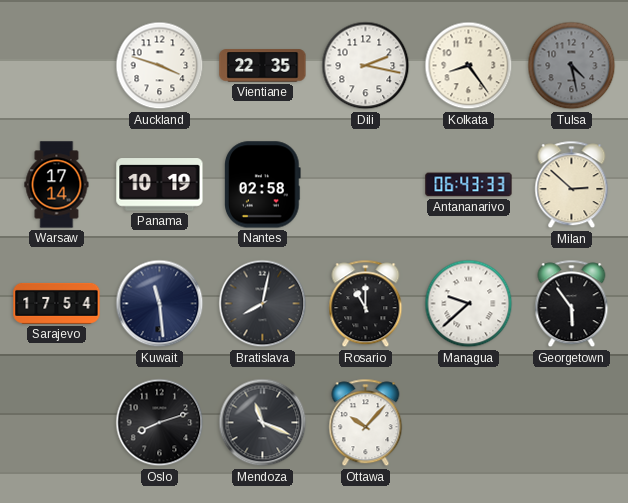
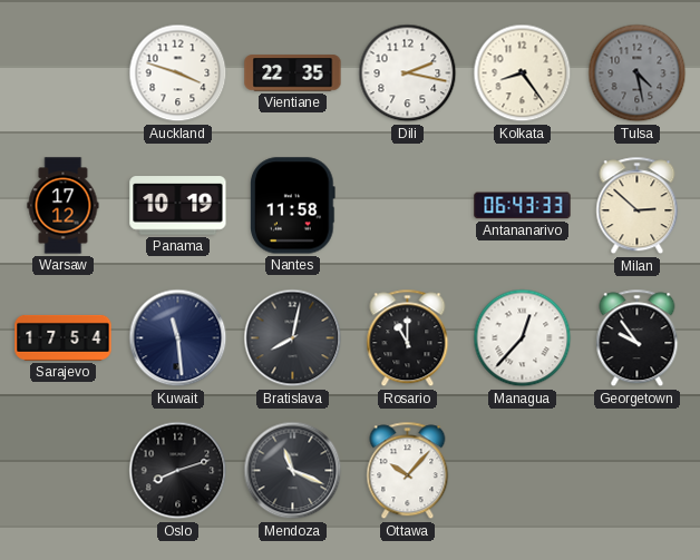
Warsaw: 17:14 -> 17:12 (64, 206)
Nantes: 02:58 -> 11:58 (293, 206)
Managua: 9:38 -> 12:37 (523, 338)
Georgetown: 5:54 -> 9:54 (638, 338)
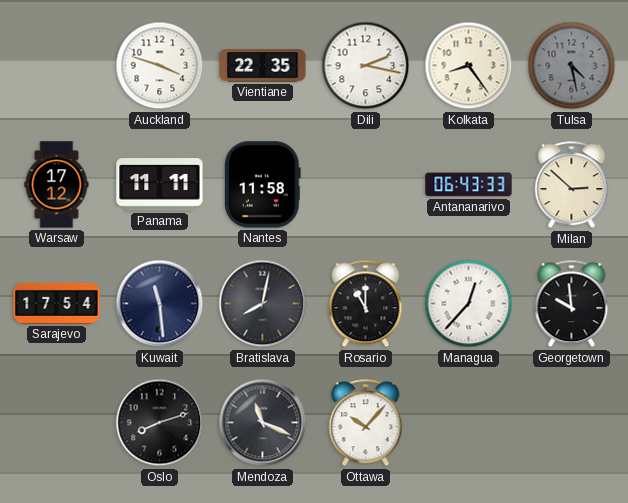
Panama: 10:19 -> 11:11 (160, 185)
Georgetown: 9:54 -> 9:59 (572, 304)
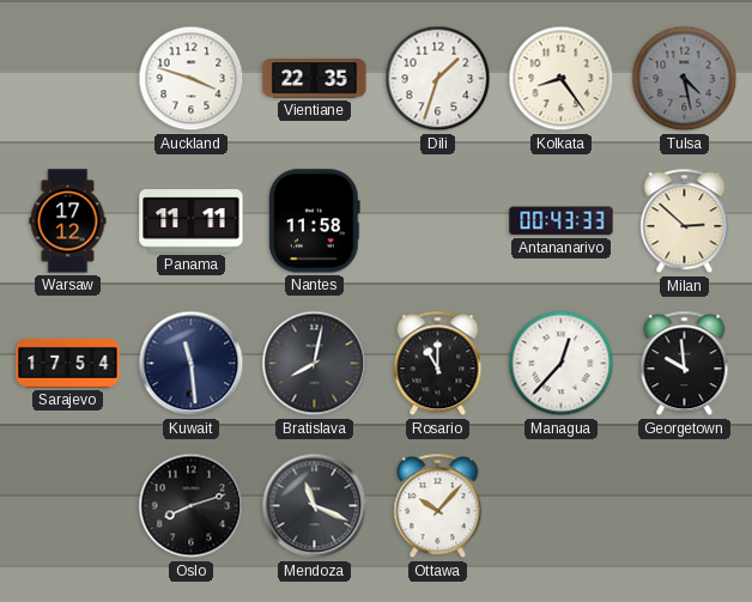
Dili: 2:17 -> 1:33 (438, 79)
Antananarivo: 06:43 -> 00:43 (562, 221)
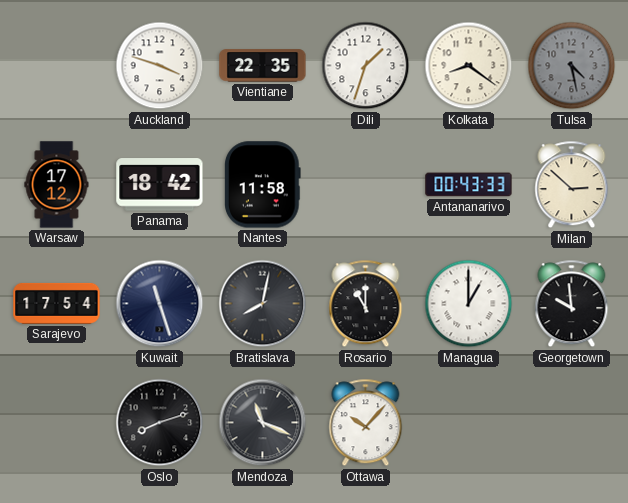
Kolkata: 8:24 -> 8:21 (469, 66)
Panama: 11:11 -> 18:42 (160, 185)
Kuwait: 11:29 -> 11:27 (160, 304)
Managua: 12:37 -> 1:00 (469, 304)
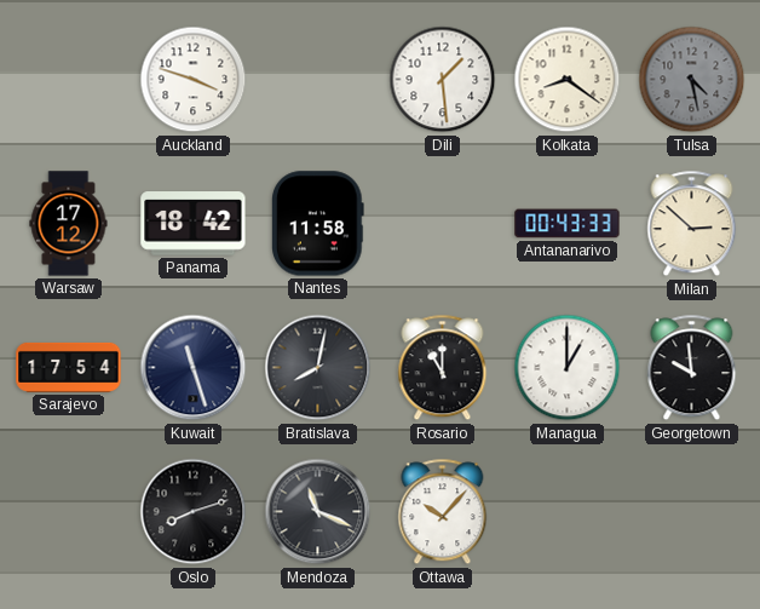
Vientiane: 22:35 -> none (263, 66)
Dili: 1:33 -> 1:29 (443, 80)
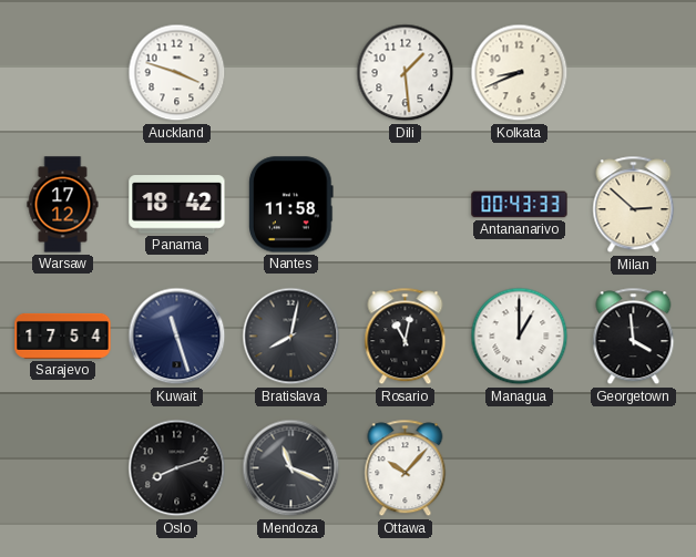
Kolkata: 8:21 -> 8:41 (520, 73)
Tulsa: 4:28 -> none (692, 80)
Rosario: 11:00 -> 11:02 (406, 337)
Georgetown: 9:59 -> 3:59 (634, 337)
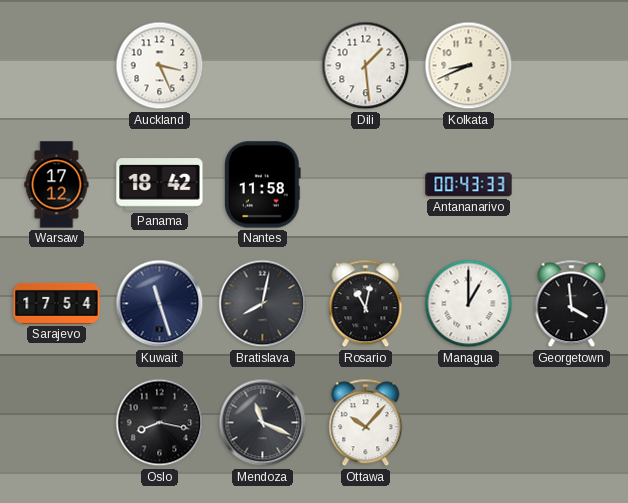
Auckland: 3:48 -> 3:26 (160, 66)
Milan: 2:52 -> none (634, 205)
Oslo: 8:12 -> 8:17 (160, 423)
